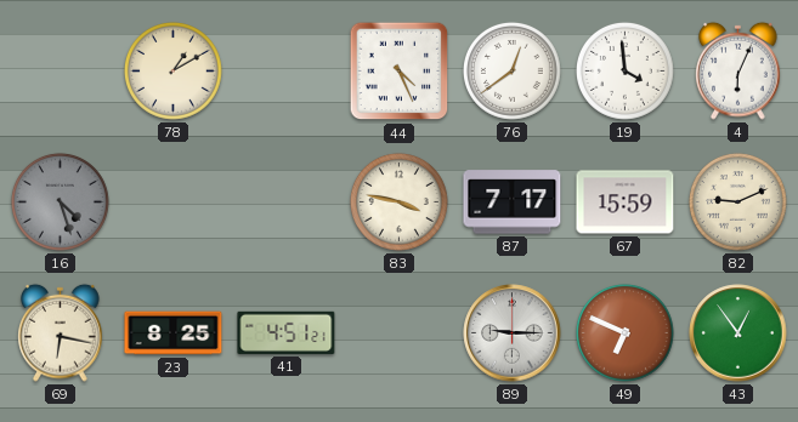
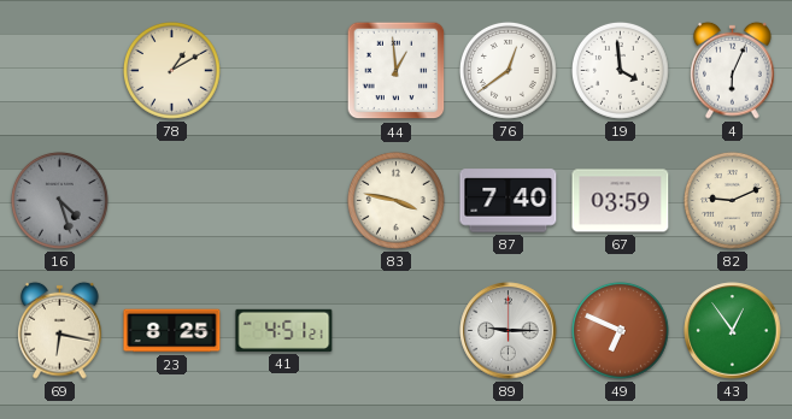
44: 4:26 -> 12:59 (397, 71)
87: 7:17 -> 7:40 (509, 201)
67: 15:59 -> 03:59 (621, 201)
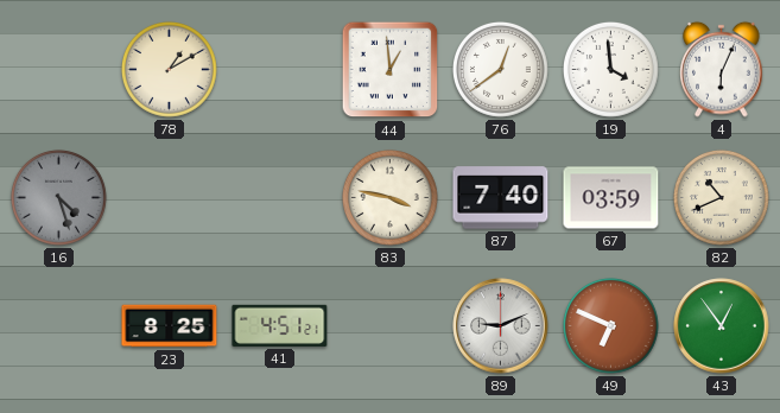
82: 9:11 -> 10:41 (721, 197)
69: 6:17 -> none (60, 330)
89: 9:15 -> 9:11 (501, 326)
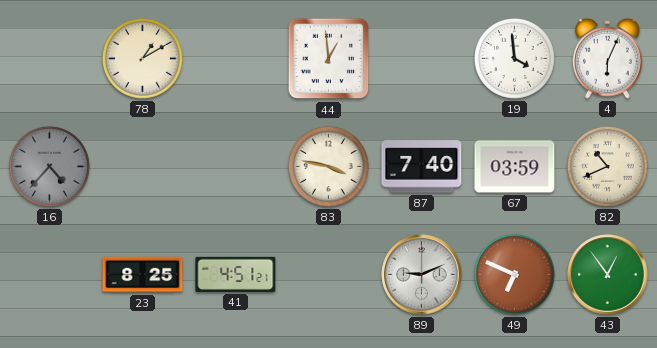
76: 12:39 -> none (500, 69)
16: 4:27 -> 4:37 (49, 166)
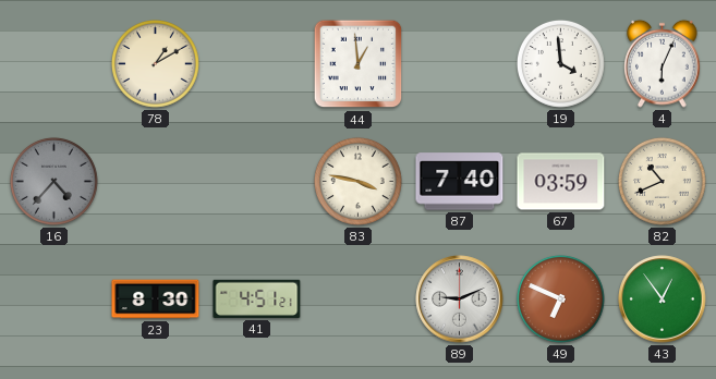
23: 8:25 -> 8:30 (156, 299)
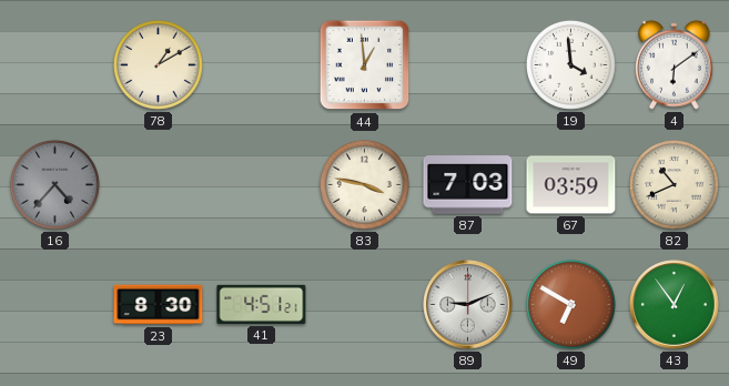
4: 6:04 -> 6:09 (675, 64)
87: 7:40 -> 7:03 (468, 185)
49: 6:49 -> 6:50 (570, 304)
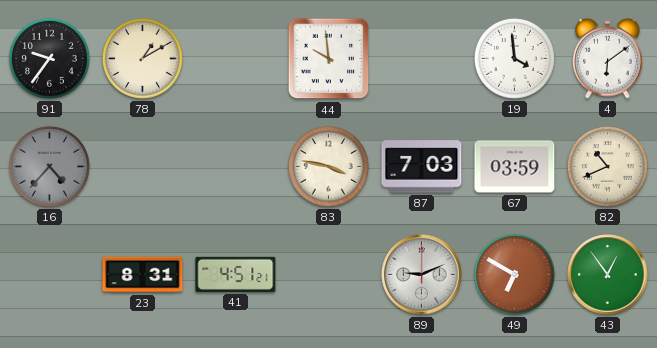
91: none -> 9:36 (49, 58)
44: 12:59 -> 9:59 (329, 59)
23: 8:30 -> 8:31 (143, 275)
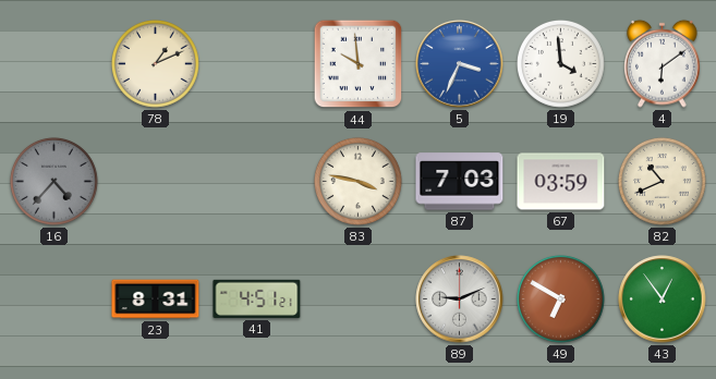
91: 9:36 -> none (49, 58)
78: 1:10 -> 1:11 (155, 63)
5: none -> 3:34 (460, 64)
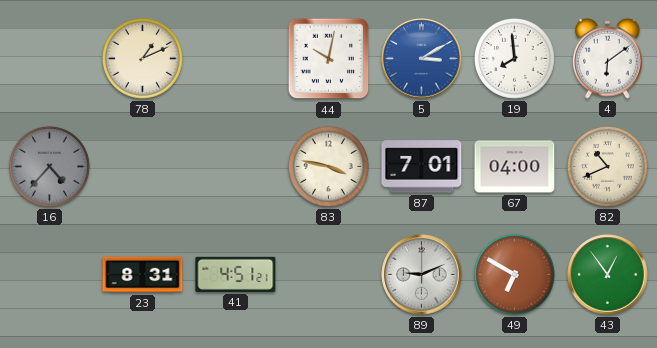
44: 9:59 -> 10:02 (329, 59)
5: 3:34 -> 3:10 (422, 59)
19: 3:59 -> 7:59 (514, 58)
87: 7:03 -> 7:01 (422, 167)
67: 03:59 -> 04:00 (515, 167)
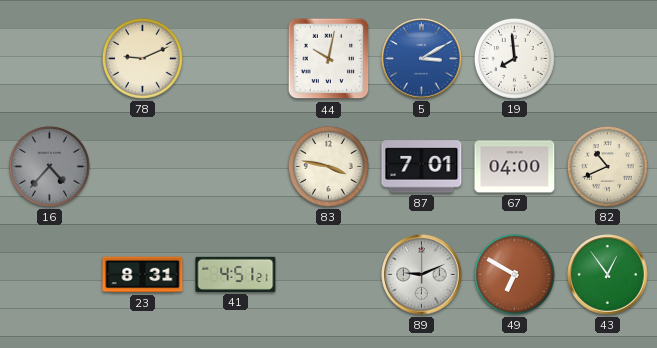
78: 1:11 -> 9:11 (142, 58)
4: 6:09 -> none (608, 58)
